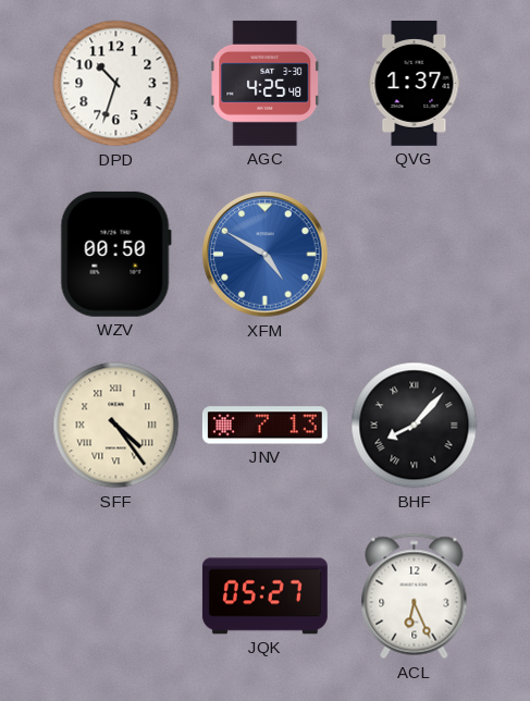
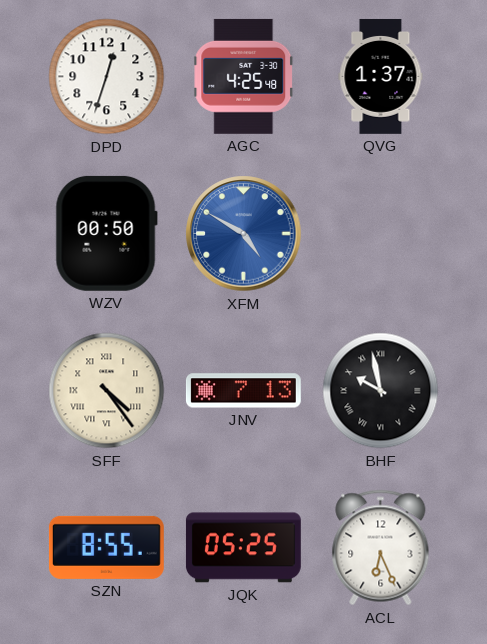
DPD: 10:33 -> 12:33 (107, 77)
BHF: 8:07 -> 9:58 (381, 391)
SZN: none -> 8:55 (106, 547)
JQK: 05:27 -> 05:25 (243, 548)
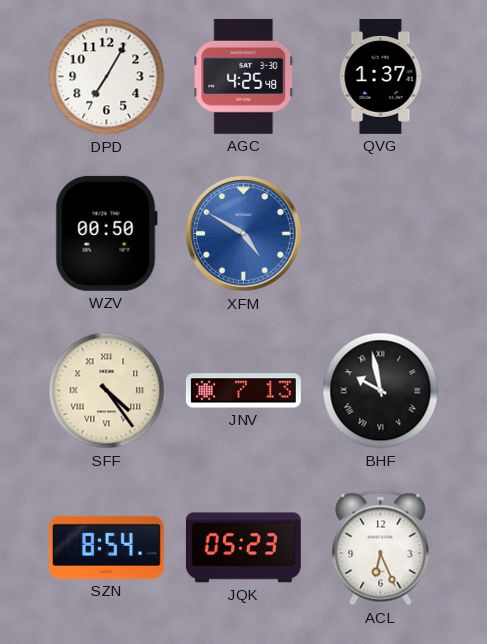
DPD: 12:33 -> 7:05 (107, 77)
SZN: 8:55 -> 8:54 (106, 547)
JQK: 05:25 -> 05:23 (243, 548)
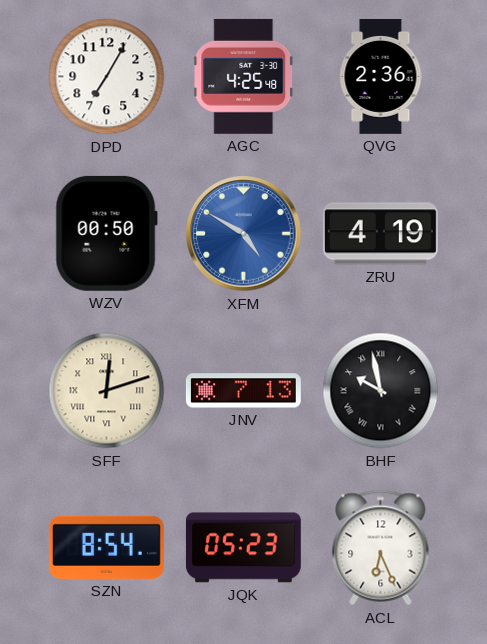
QVG: 1:37 -> 2:36 (381, 77)
ZRU: none -> 4:19 (380, 234)
SFF: 4:24 -> 12:12 (107, 391)
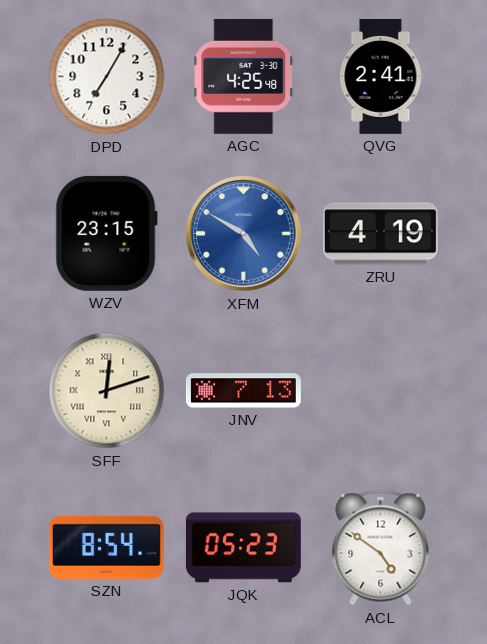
QVG: 2:36 -> 2:41 (381, 77)
WZV: 00:50 -> 23:15 (106, 233)
BHF: 9:58 -> none (381, 391)
ACL: 6:26 -> 4:51 (381, 548)
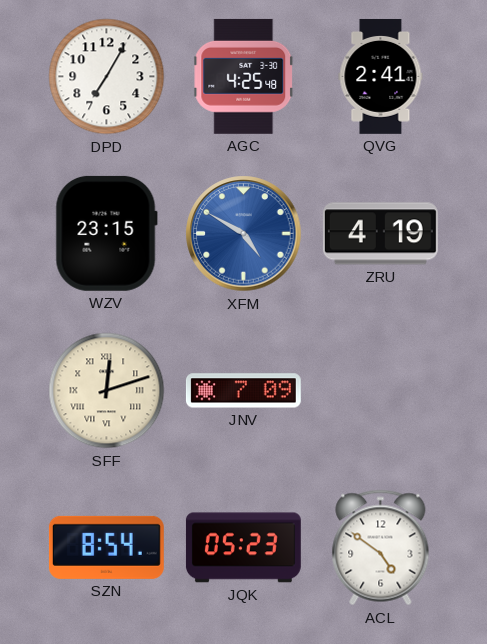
JNV: 7:13 -> 7:09 (243, 391)
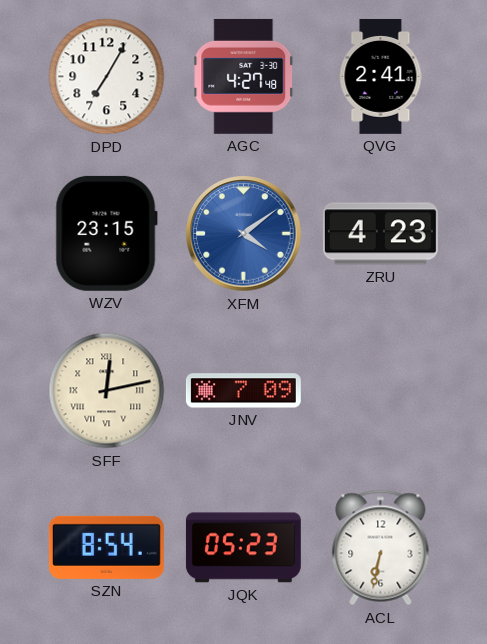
AGC: 4:25 -> 4:27 (244, 76)
XFM: 4:50 -> 4:09 (244, 234)
ZRU: 4:19 -> 4:23 (380, 234)
SFF: 12:12 -> 12:13 (107, 391)
ACL: 4:51 -> 6:32 (381, 548)
